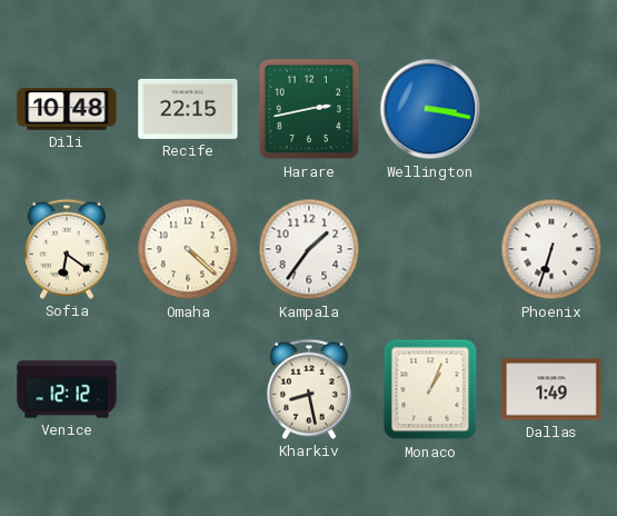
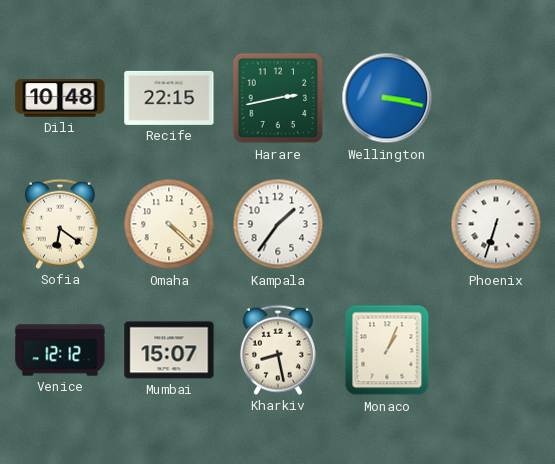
Mumbai: none -> 15:07 (169, 350)
Dallas: 1:49 -> none (551, 389)
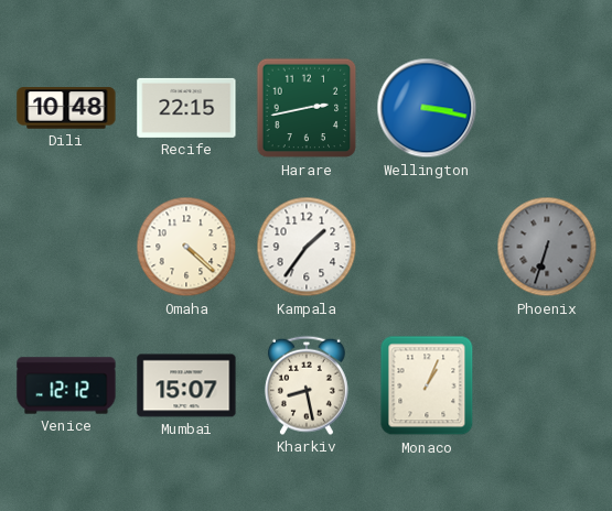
Sofia: 6:21 -> none (60, 224)
Phoenix dial: white -> grey (547, 247)
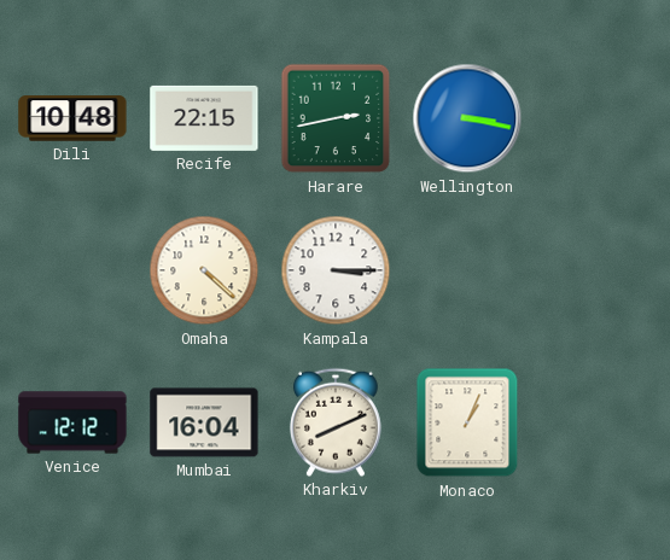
Kampala: 1:36 -> 3:15 (336, 270)
Phoenix: 6:33 -> none (547, 247)
Mumbai: 15:07 -> 16:04 (204, 422)
Kharkiv: 8:28 -> 8:11 (336, 422)
